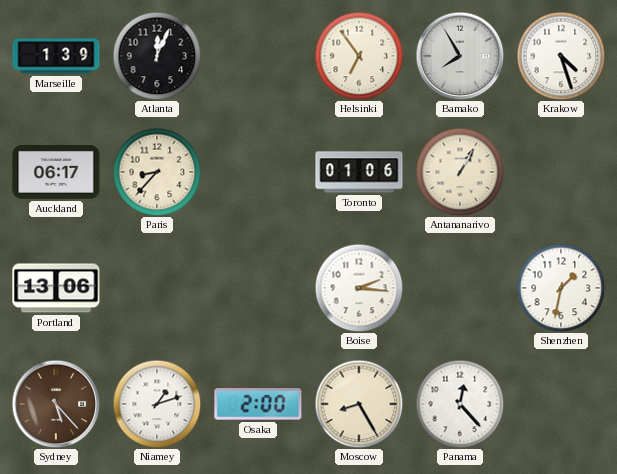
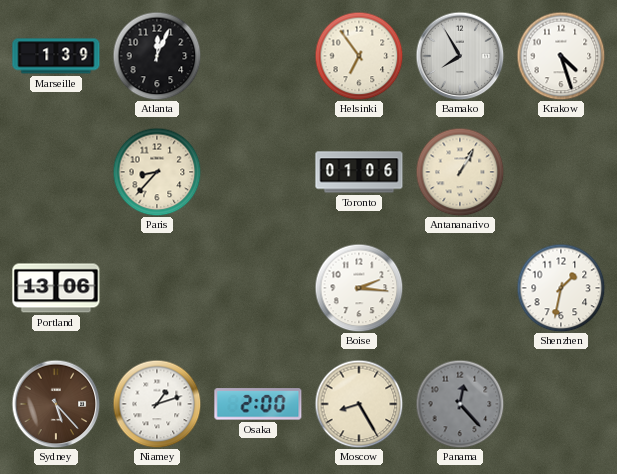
Auckland: 06:17 -> none (56, 173)
Panama dial: white -> grey (460, 404)
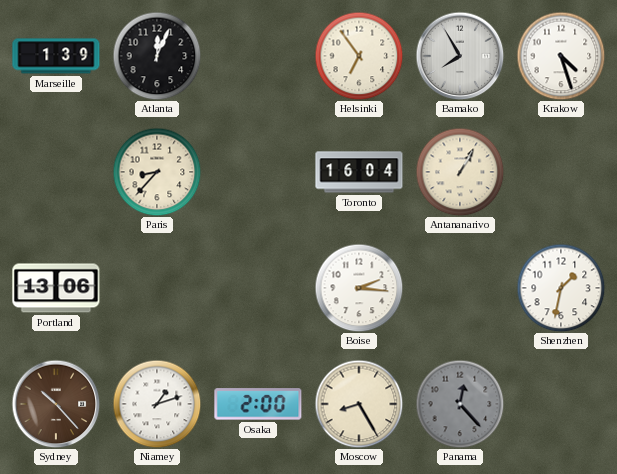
Toronto: 01:06 -> 16:04 (359, 172)
Sydney: 5:23 -> 10:23 (56, 404)
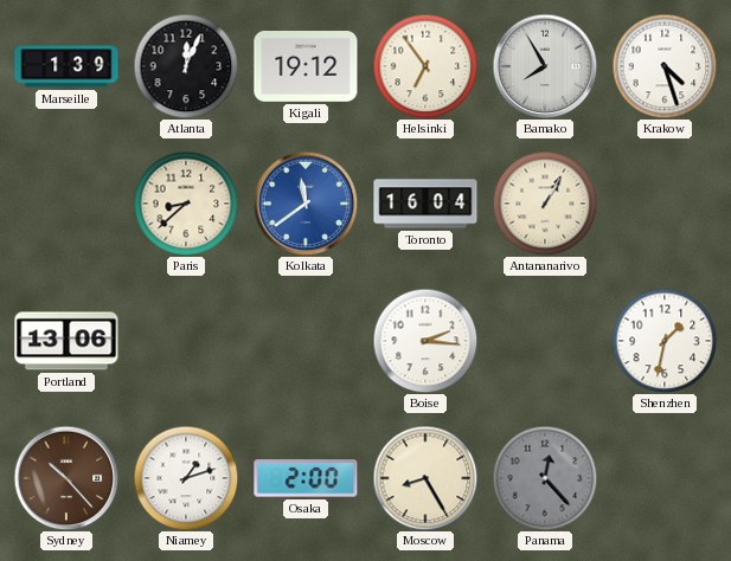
Kigali: none -> 19:12 (306, 67)
Paris: 8:37 -> 8:38 (186, 204)
Kolkata: none -> 11:39 (306, 204)
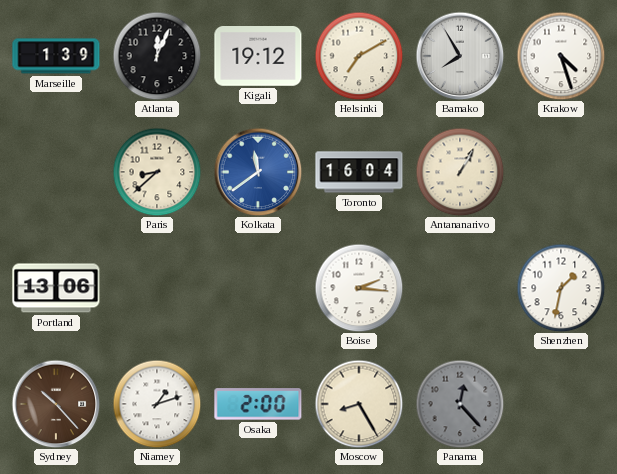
Helsinki: 6:54 -> 7:10 (359, 56)
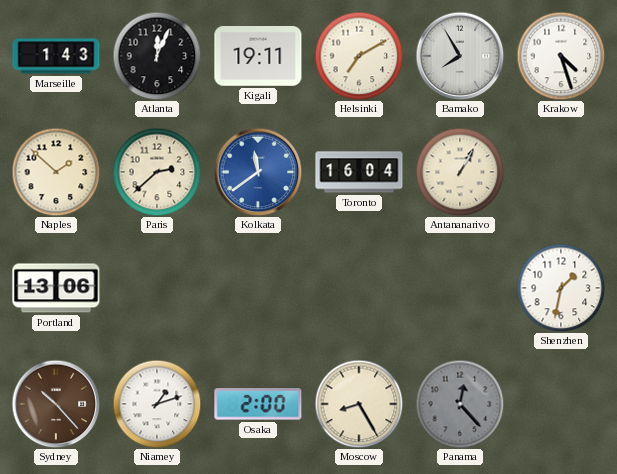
Marseille: 1:39 -> 1:43 (56, 56)
Kigali: 19:12 -> 19:11 (258, 57)
Naples: none -> 1:52 (56, 172)
Paris: 8:38 -> 2:38 (157, 172)
Boise: 2:16 -> none (359, 288)
